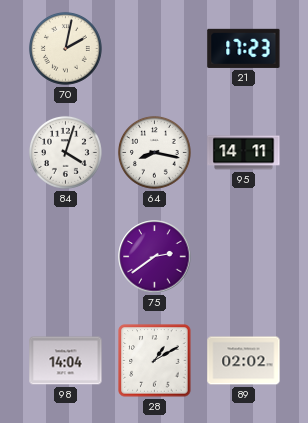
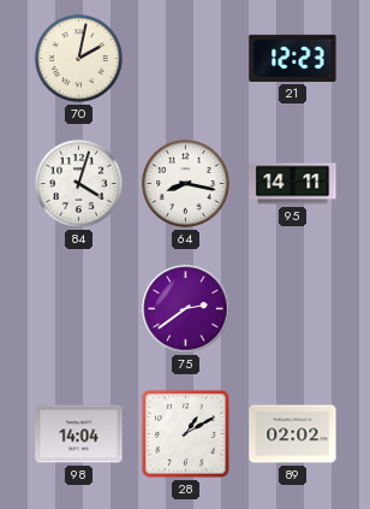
21: 17:23 -> 12:23 (293, 58)
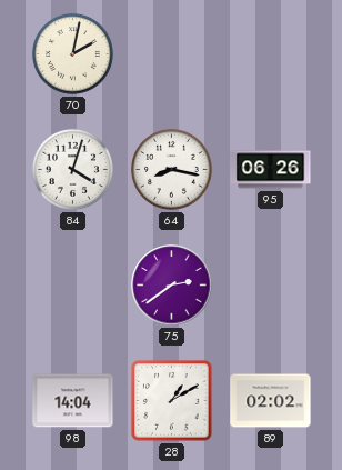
21: 12:23 -> none (293, 58)
95: 14:11 -> 06:26 (271, 170)
